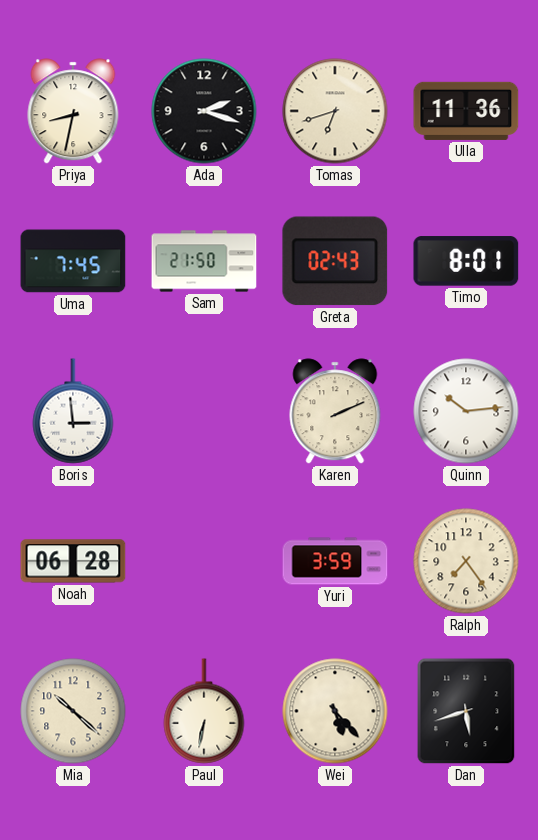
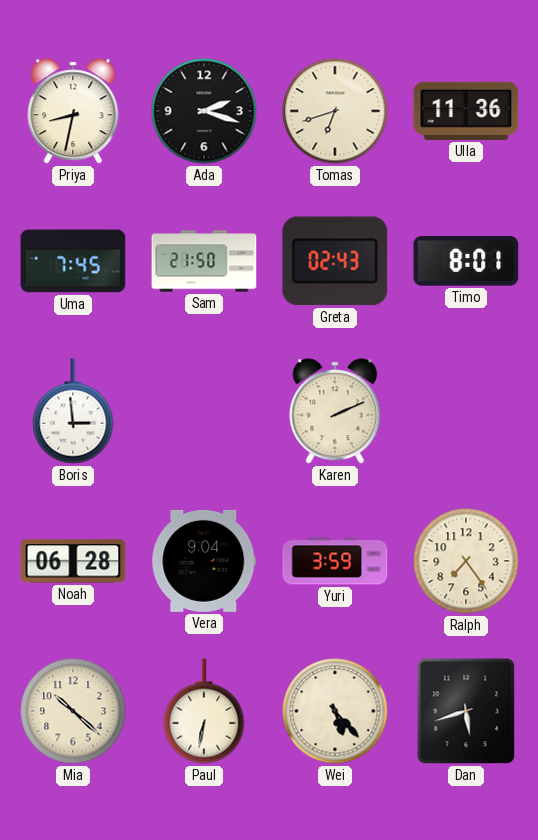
Quinn: 10:14 -> none (466, 411)
Vera: none -> 9:04 (204, 561)
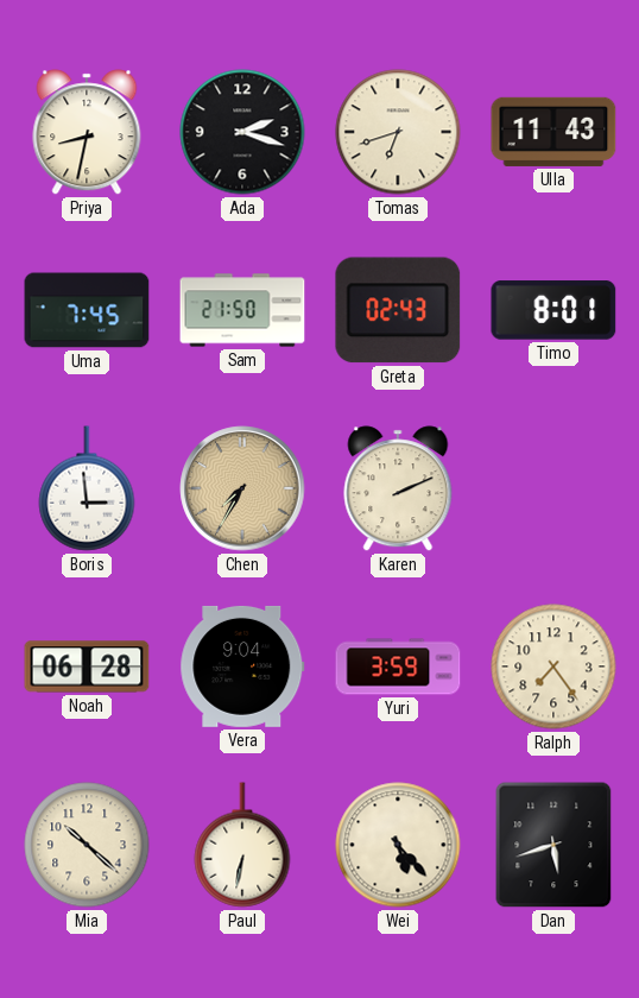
Ulla: 11:36 -> 11:43 (553, 132)
Chen: none -> 7:35 (242, 488)
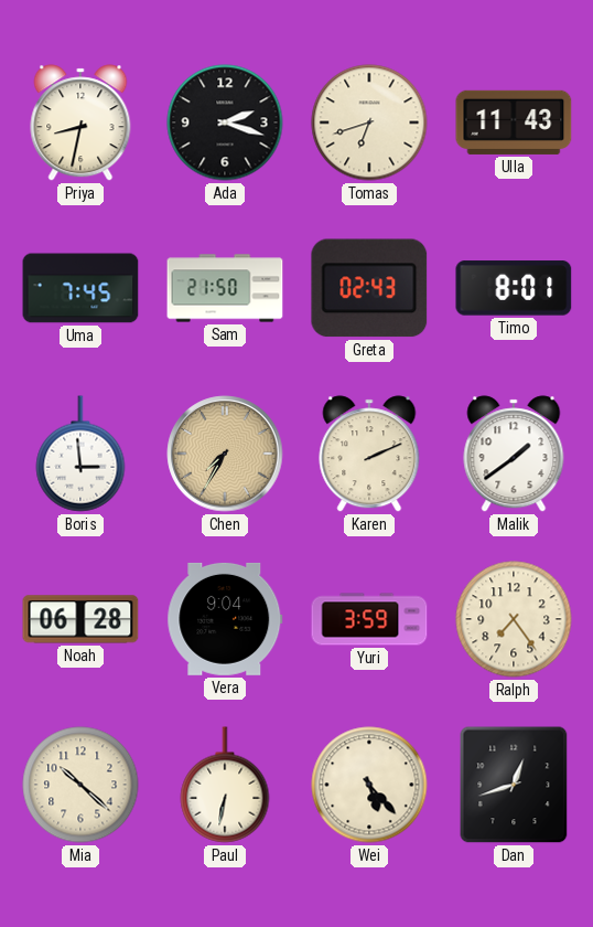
Malik: none -> 1:39 (514, 454)
Dan: 5:42 -> 12:42 (514, 785)
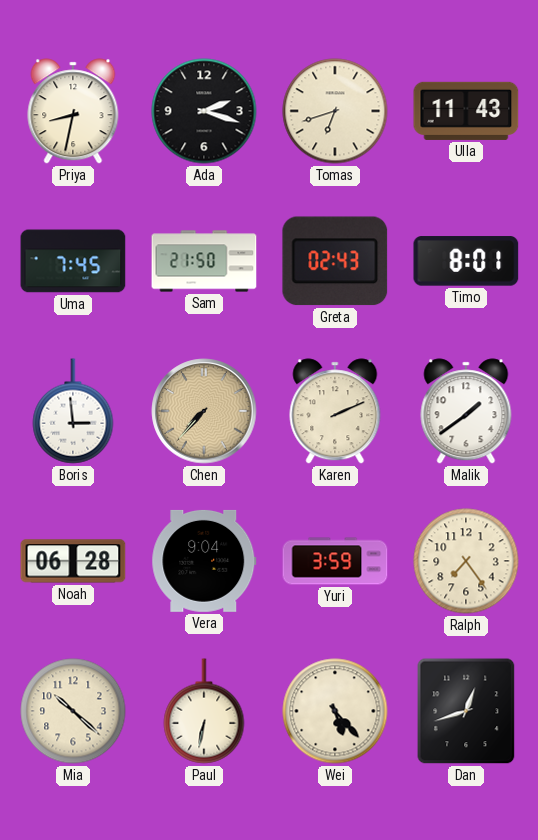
Chen: 7:35 -> 7:37 (204, 411)
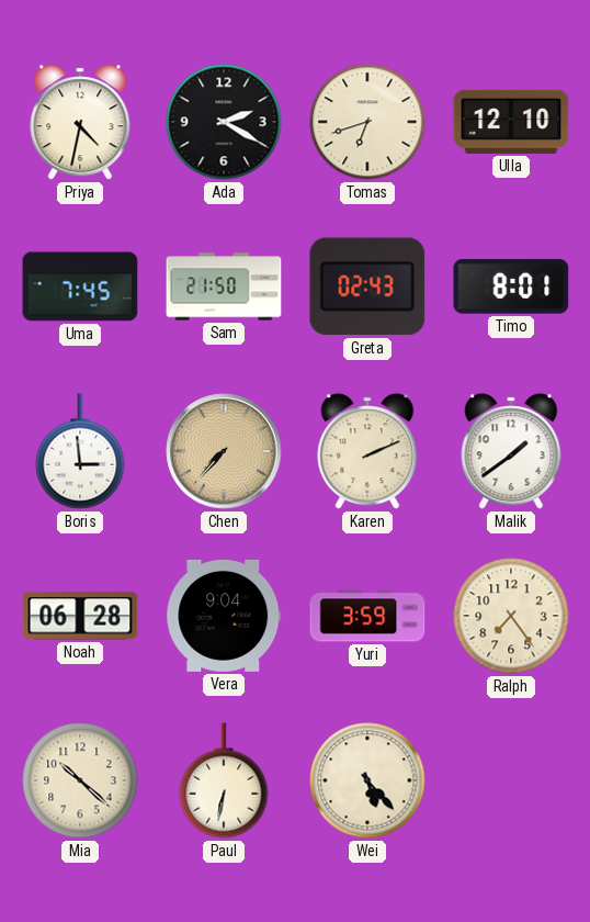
Priya: 8:32 -> 4:32 (80, 122)
Ada: 2:18 -> 2:20 (224, 122)
Ulla: 11:43 -> 12:10 (511, 122)
Dan: 12:42 -> none (466, 711)
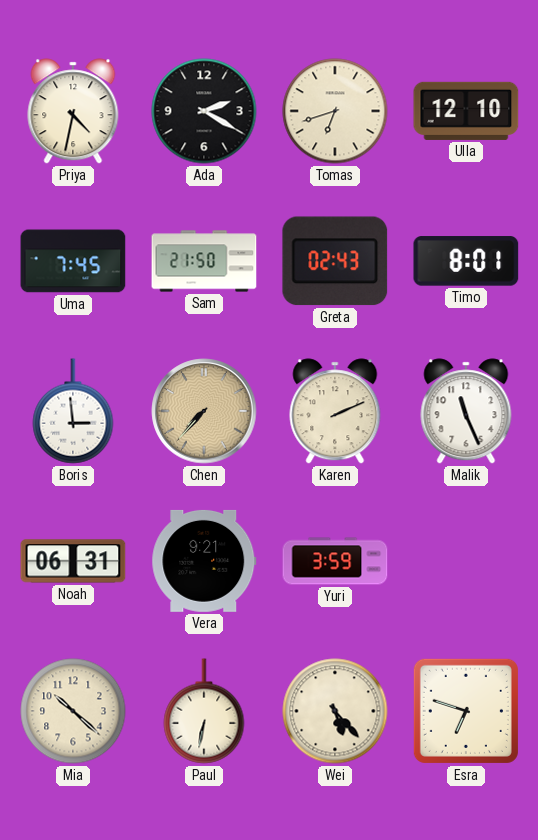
Malik: 1:39 -> 11:26 (466, 411)
Noah: 06:28 -> 06:31 (73, 561)
Vera: 9:04 -> 9:21 (204, 561)
Ralph: 7:24 -> none (511, 616)
Esra: none -> 6:48 (466, 711)
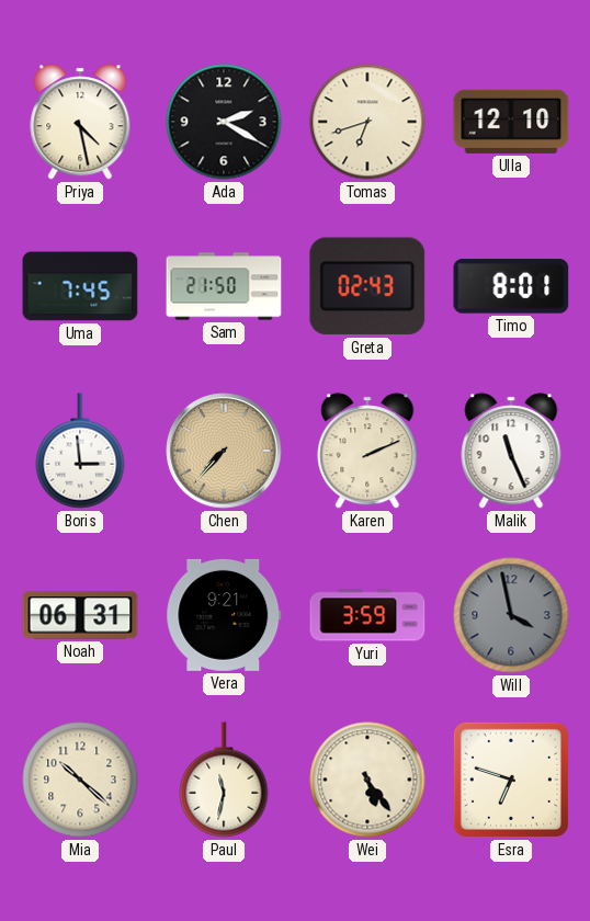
Priya: 4:32 -> 4:28 (80, 122)
Will: none -> 3:58 (511, 615)
Paul: 6:32 -> 11:32 (224, 780)
Wei: 5:23 -> 5:24 (367, 780)
